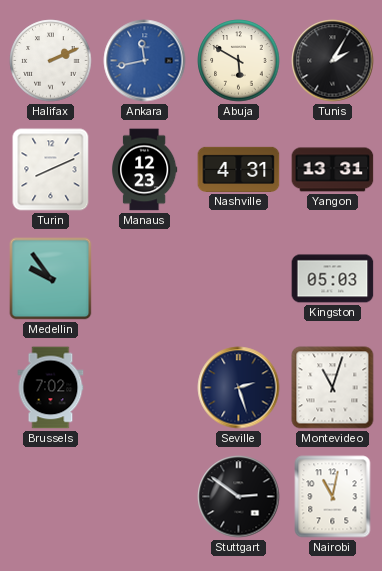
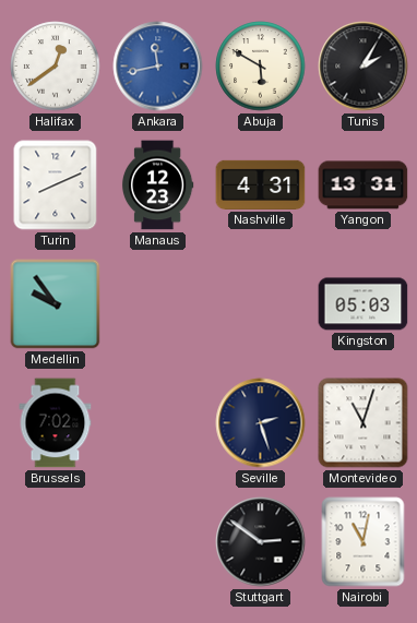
Halifax: 2:11 -> 12:39 (56, 67)
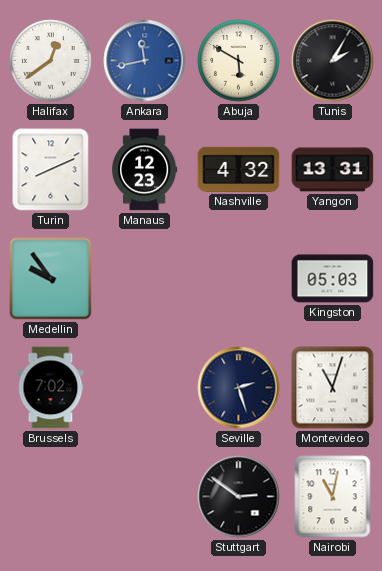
Nashville: 4:31 -> 4:32 (239, 169)
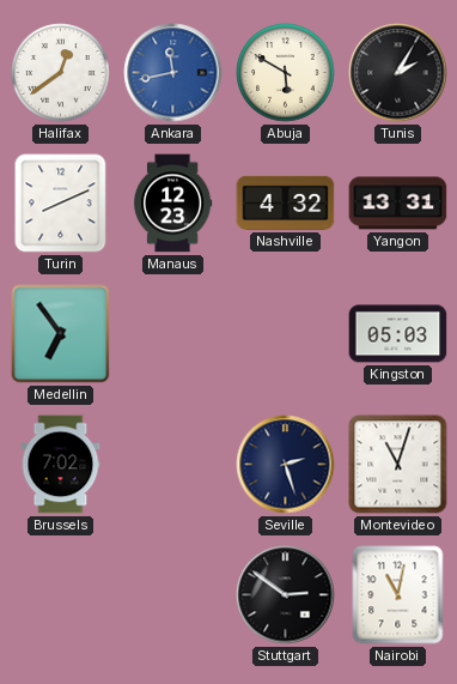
Medellin: 9:54 -> 6:54 (61, 334)
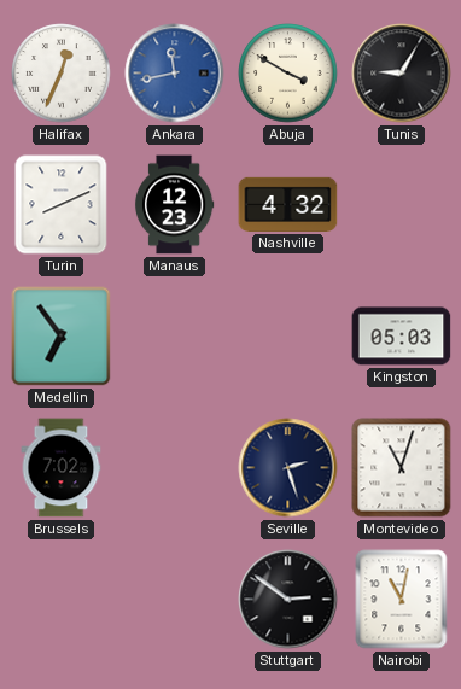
Halifax: 12:39 -> 12:34 (62, 74)
Abuja: 5:50 -> 3:50 (288, 74)
Tunis: 2:05 -> 9:05 (402, 74)
Yangon: 13:31 -> none (398, 204)
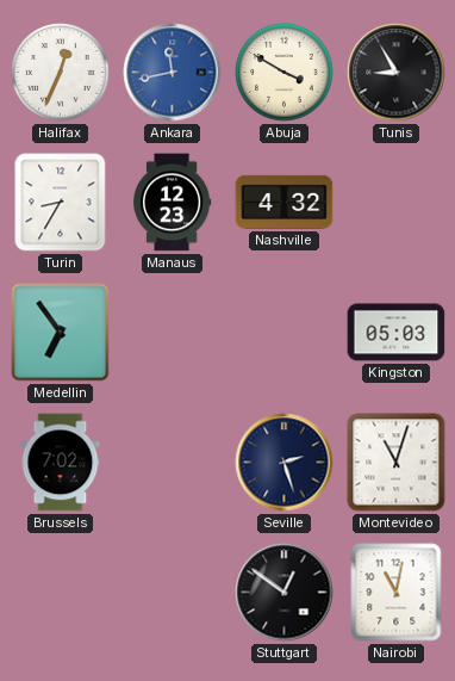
Tunis: 9:05 -> 8:55 (397, 73)
Turin: 8:11 -> 8:35 (61, 203)
Stuttgart: 2:51 -> 12:51 (285, 593)
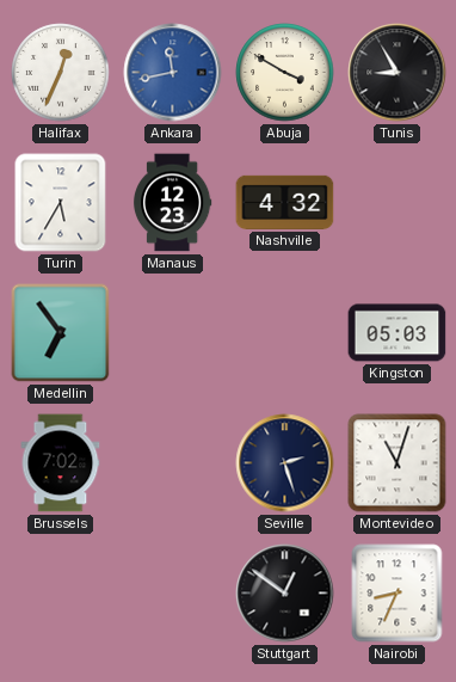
Turin: 8:35 -> 5:35 (61, 203)
Nairobi: 11:02 -> 8:34 (398, 594)
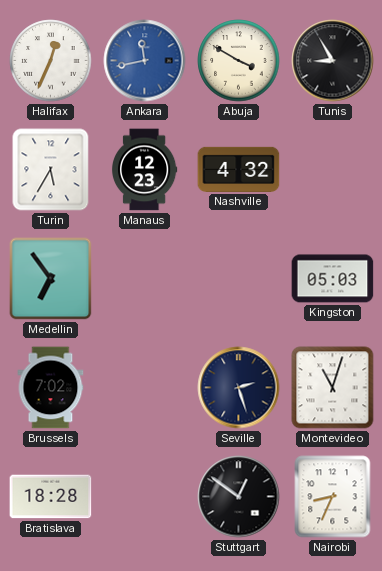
Bratislava: none -> 18:28 (51, 497)
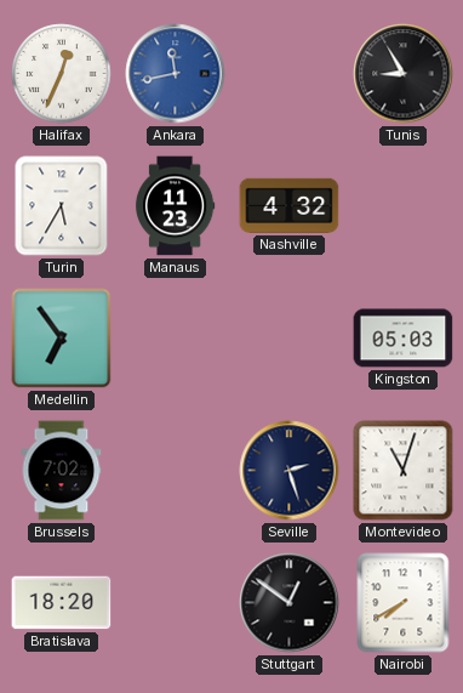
Abuja: 3:50 -> none (239, 61)
Manaus: 12:23 -> 11:23 (175, 206)
Bratislava: 18:28 -> 18:20 (62, 603)
Nairobi: 8:34 -> 7:40 (404, 603)
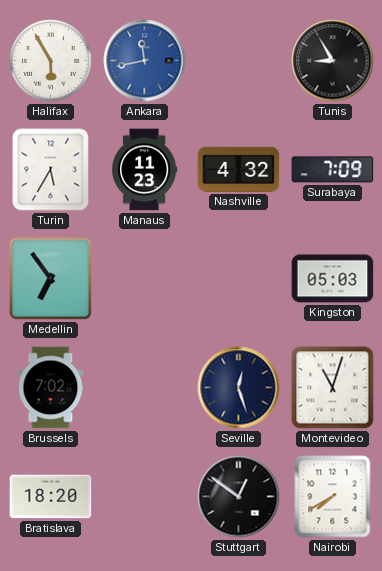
Halifax: 12:34 -> 5:55 (51, 61)
Surabaya: none -> 7:09 (333, 170)
Seville: 2:27 -> 12:27 (239, 388)
